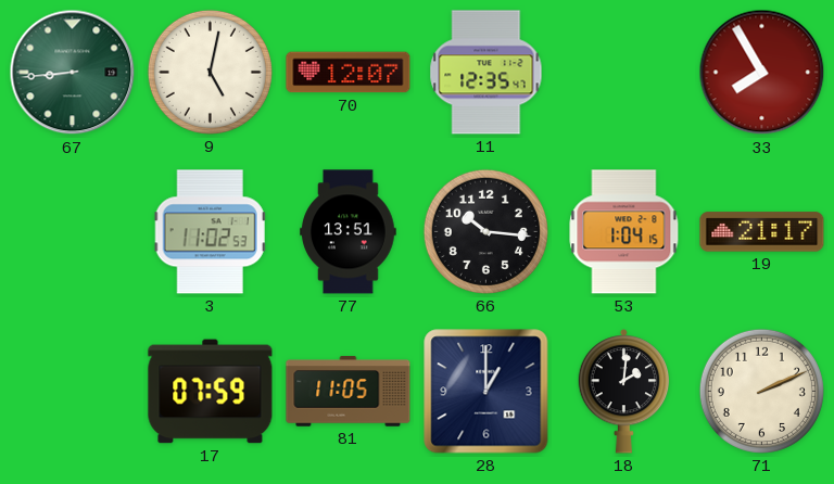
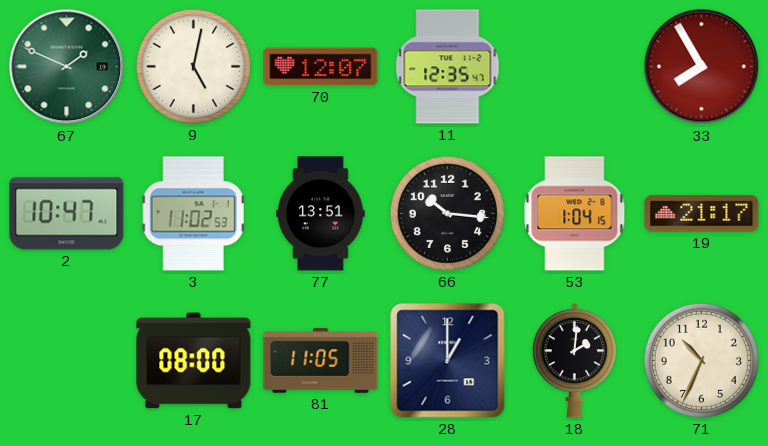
67: 8:44 -> 1:49 (67, 67)
2: none -> 10:47 (67, 214)
17: 07:59 -> 08:00 (194, 361)
71: 2:11 -> 10:34 (701, 360)
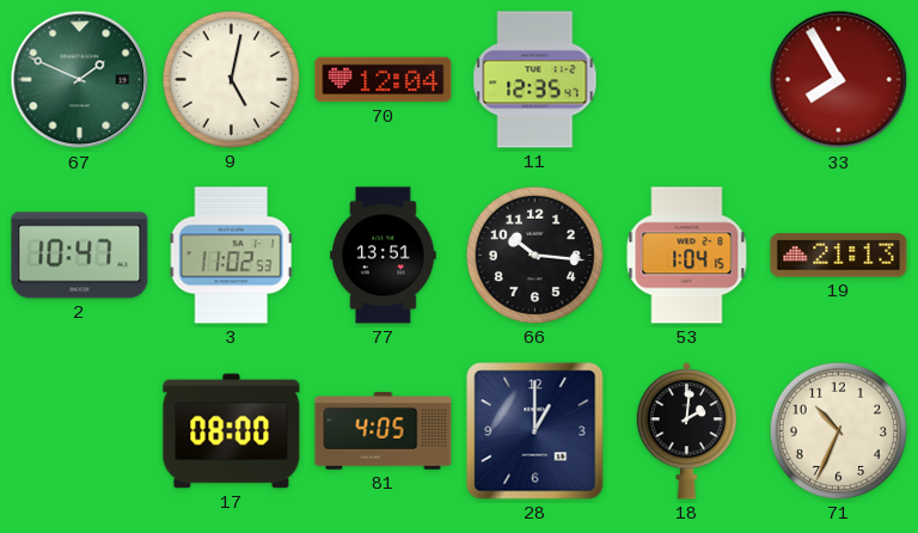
70: 12:07 -> 12:04 (384, 80)
19: 21:17 -> 21:13 (839, 256)
81: 11:05 -> 4:05 (384, 431)
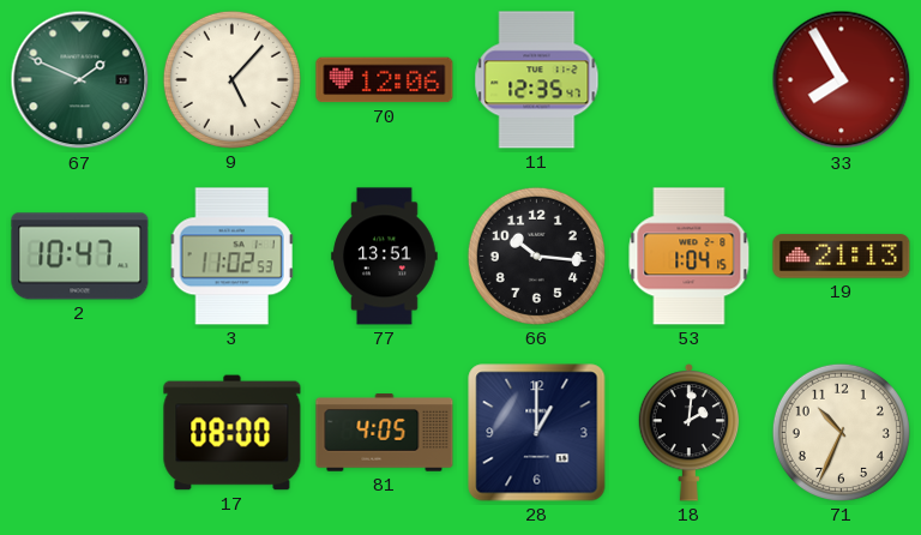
9: 5:02 -> 5:07 (231, 79)
70: 12:04 -> 12:06 (385, 80)
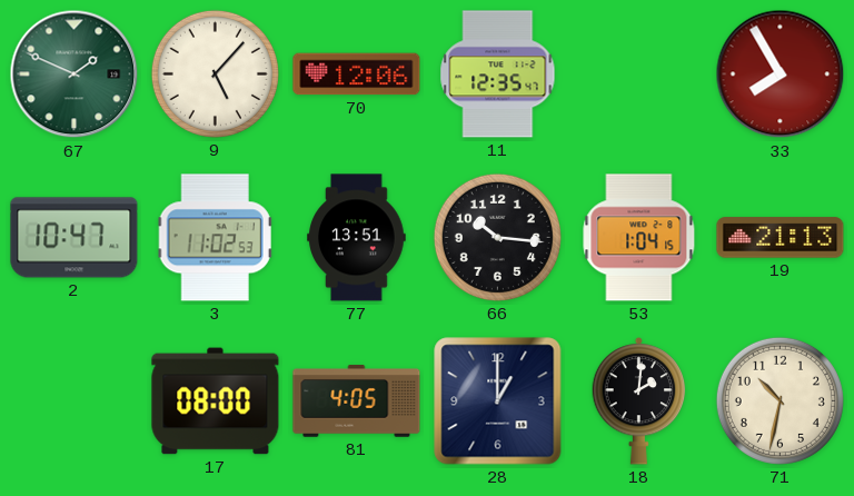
71: 10:34 -> 10:32 (779, 400)
